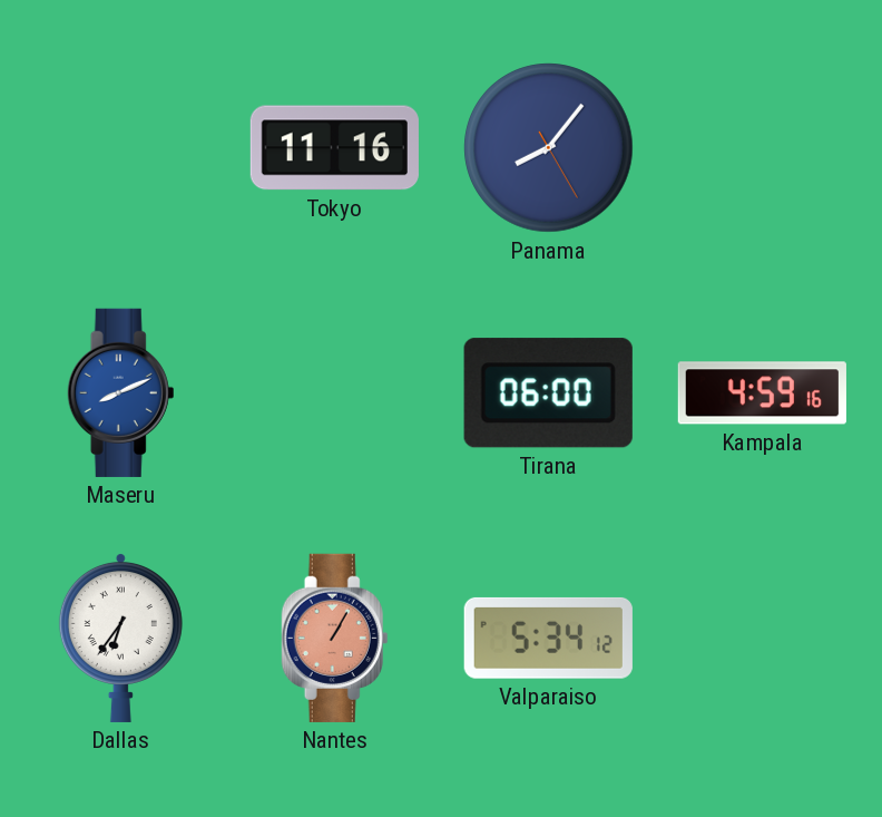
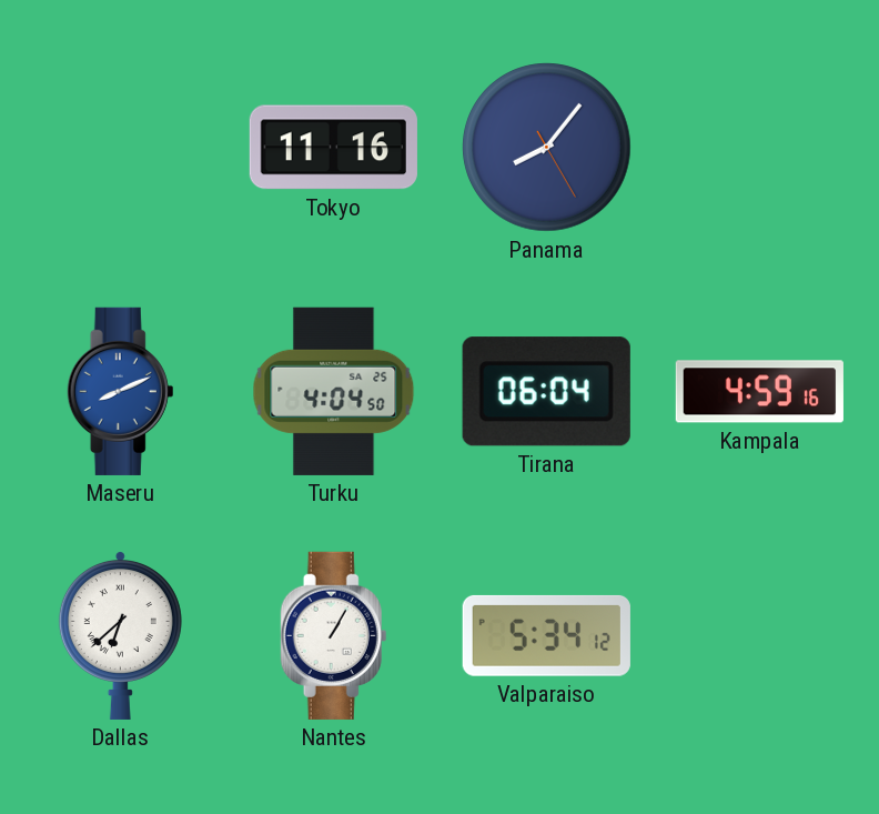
Turku: none -> 4:04 (334, 391)
Tirana: 06:00 -> 06:04 (546, 392)
Dallas: 6:36 -> 6:38 (120, 635)
Nantes dial: salmon -> white (334, 635)
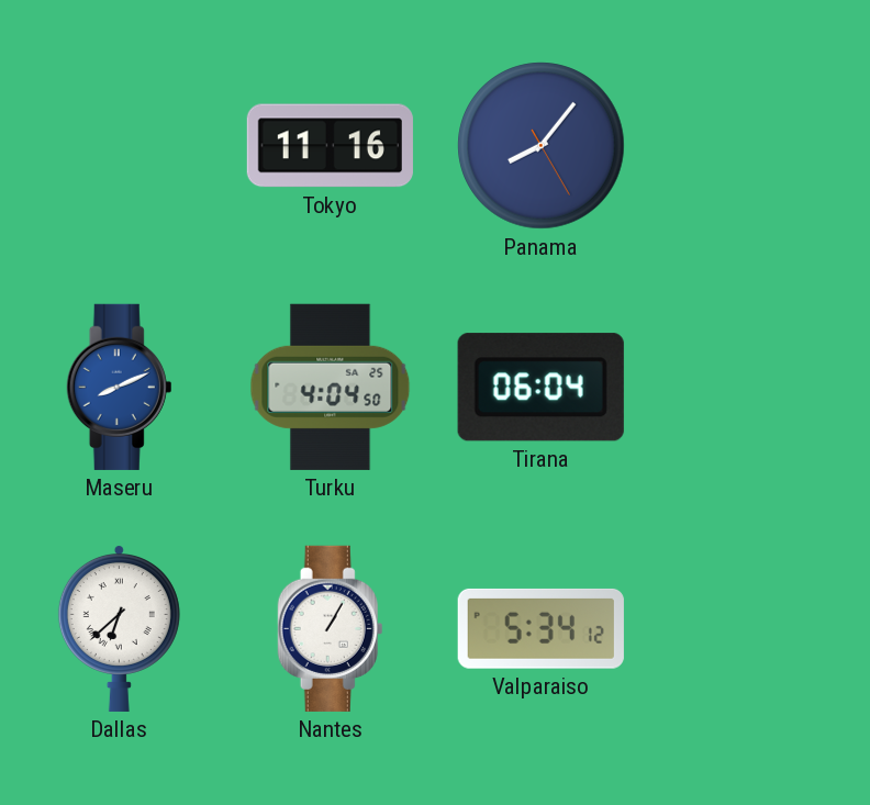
Kampala: 4:59 -> none (759, 392)
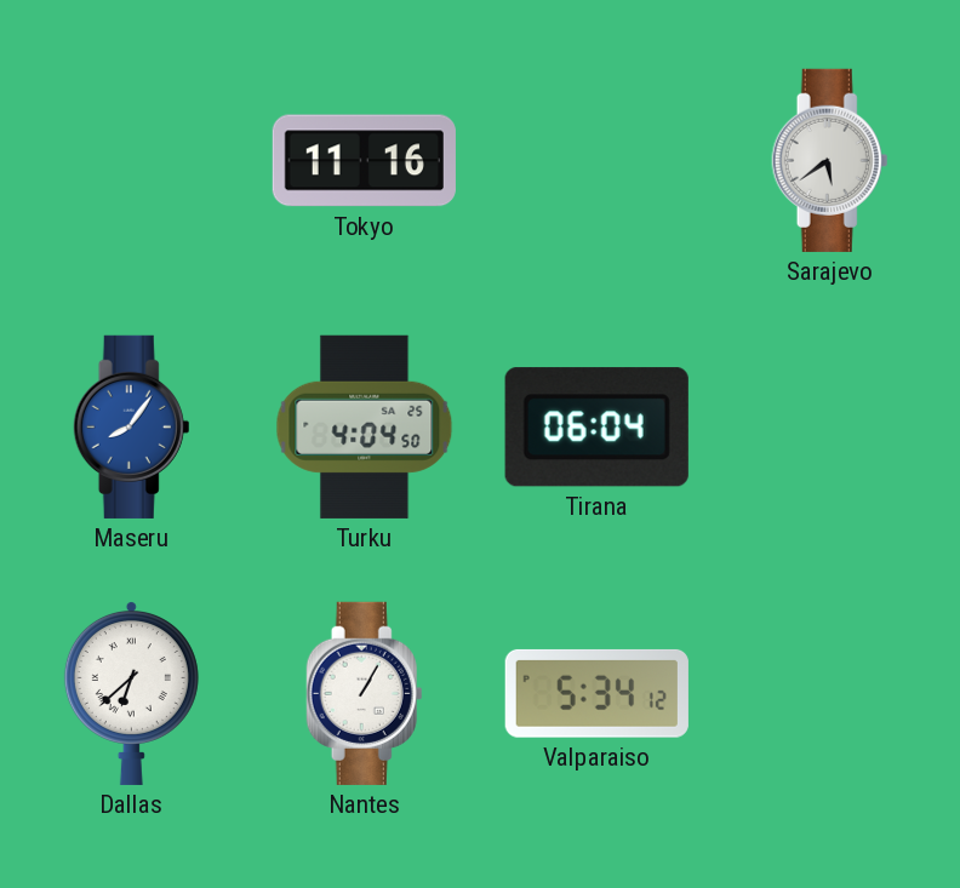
Panama: 8:06 -> none (542, 146)
Sarajevo: none -> 5:39 (830, 160)
Maseru: 8:11 -> 8:06 (132, 426)
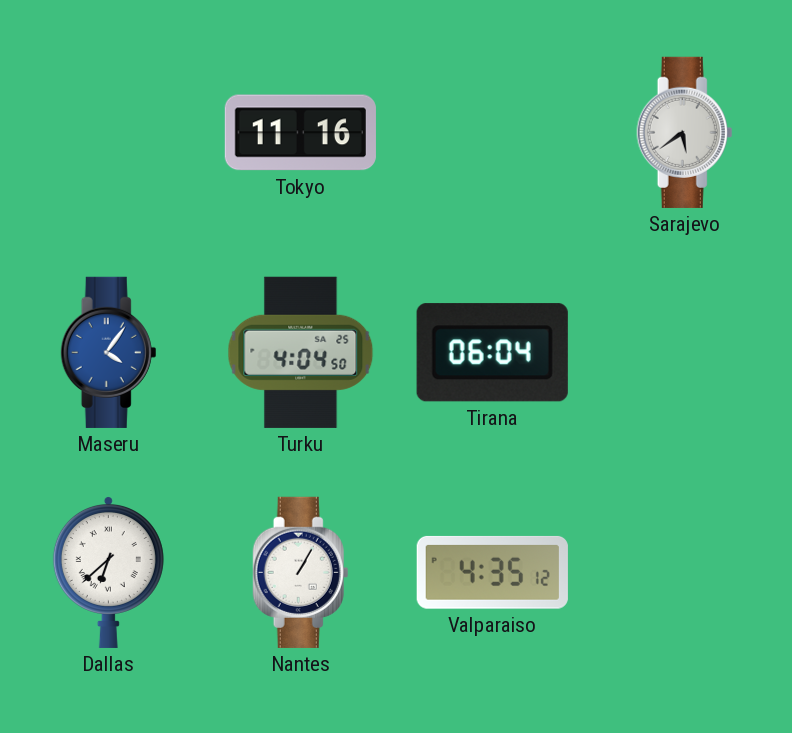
Maseru: 8:06 -> 4:06 (109, 352)
Valparaiso: 5:34 -> 4:35 (492, 572)
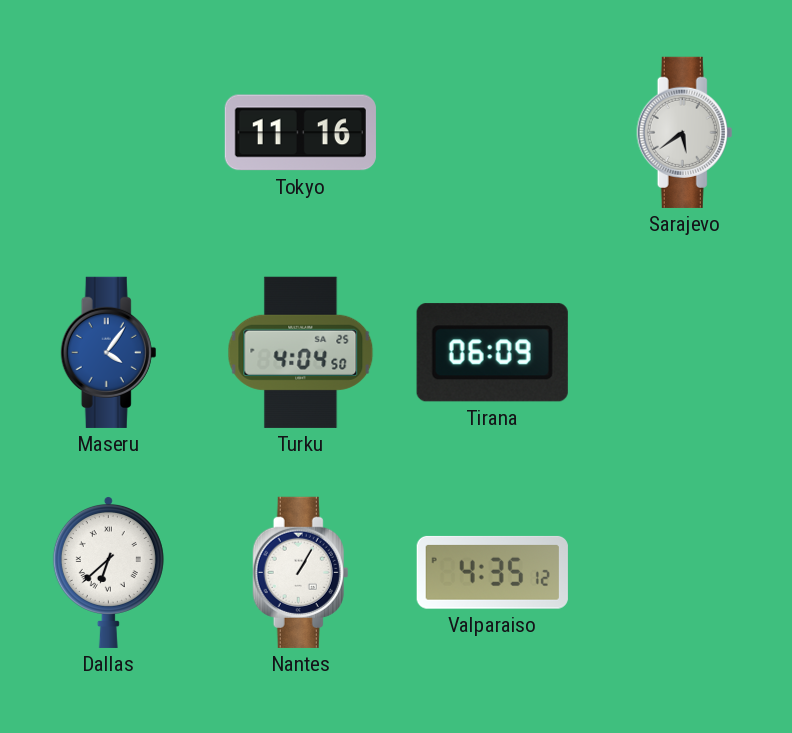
Tirana: 06:04 -> 06:09 (492, 353)
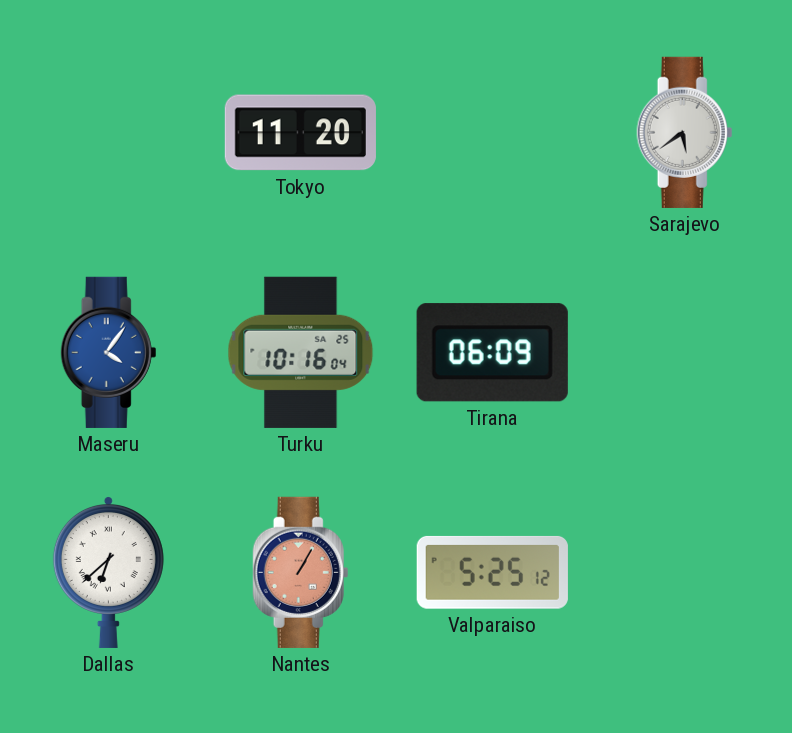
Tokyo: 11:16 -> 11:20 (300, 133)
Turku: 4:04 -> 10:16 (301, 352)
Nantes dial: white -> salmon (301, 572)
Valparaiso: 4:35 -> 5:25 (492, 572)
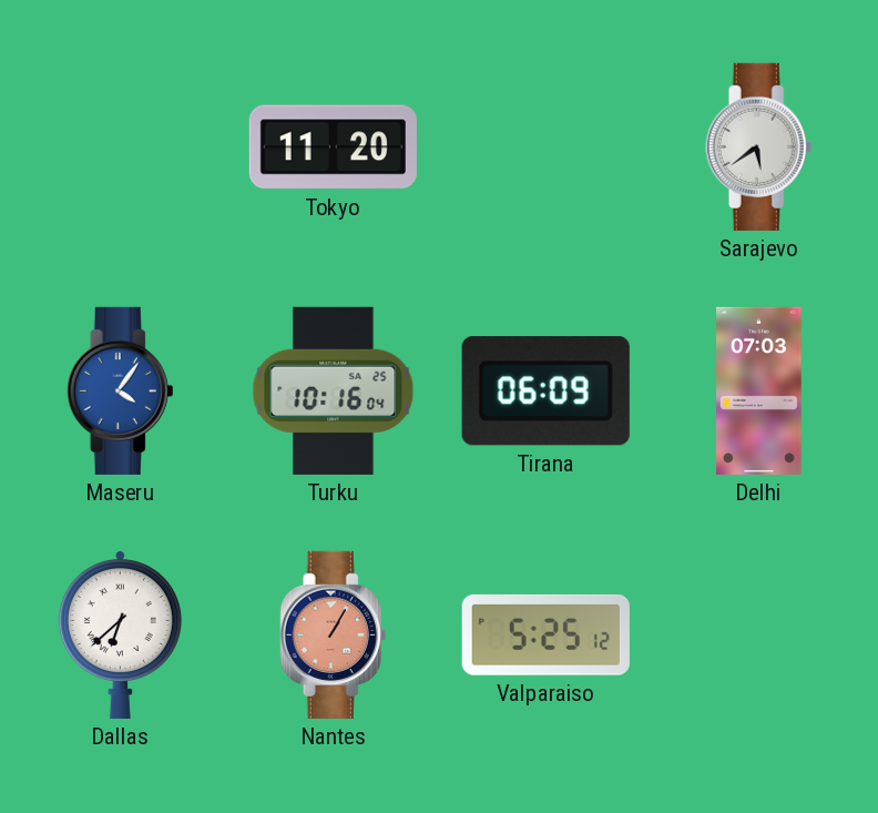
Delhi: none -> 07:03 (759, 390)
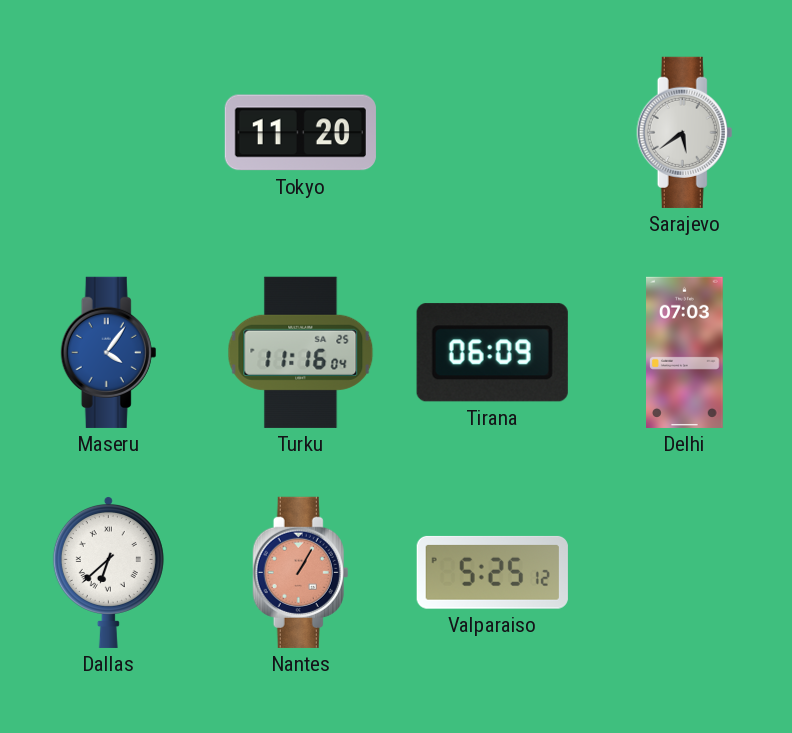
Turku: 10:16 -> 11:16 (301, 352)
